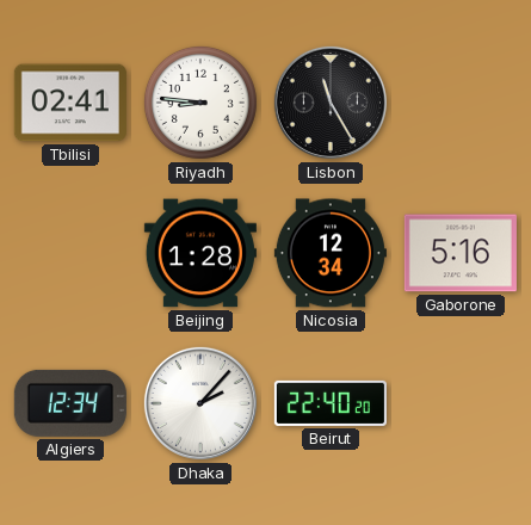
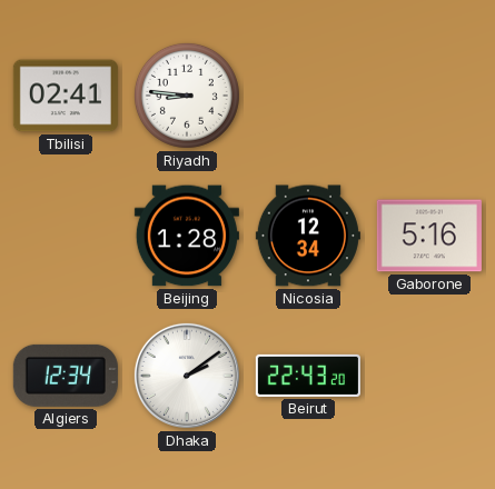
Lisbon: 11:25 -> none (331, 103)
Dhaka: 2:07 -> 2:09 (187, 376)
Beirut: 22:40 -> 22:43 (308, 376)
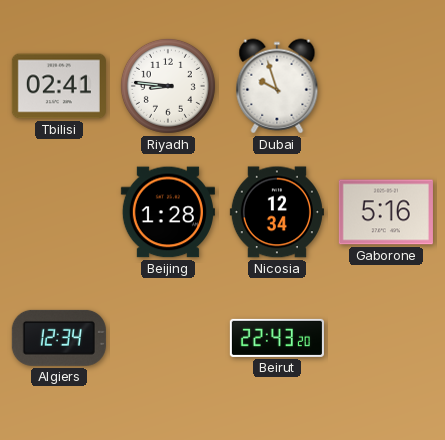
Dubai: none -> 9:57 (277, 86)
Dhaka: 2:09 -> none (187, 376)
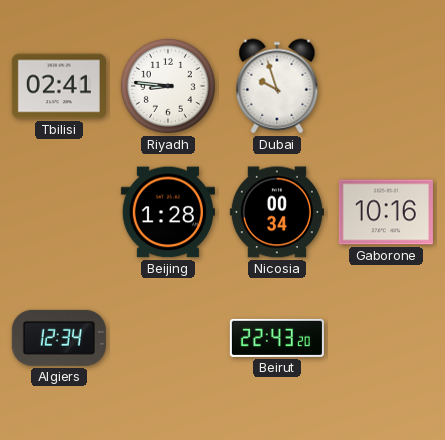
Nicosia: 12:34 -> 00:34 (277, 212)
Gaborone: 5:16 -> 10:16 (386, 212)
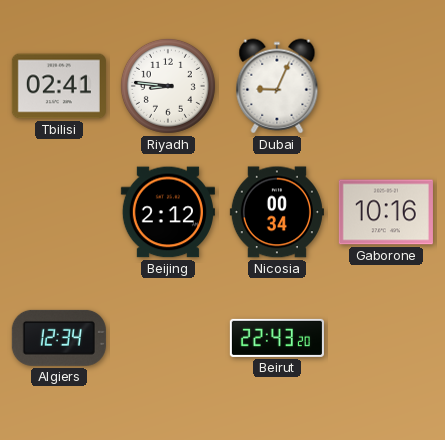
Dubai: 9:57 -> 9:04 (277, 86)
Beijing: 1:28 -> 2:12 (168, 212)
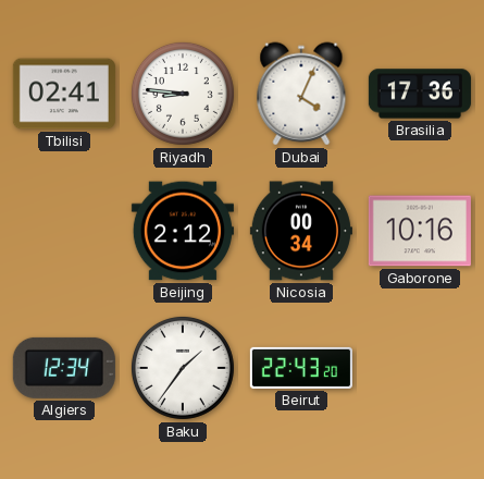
Dubai: 9:04 -> 4:04 (301, 94)
Brasilia: none -> 17:36 (420, 94)
Baku: none -> 1:36 (183, 368)
